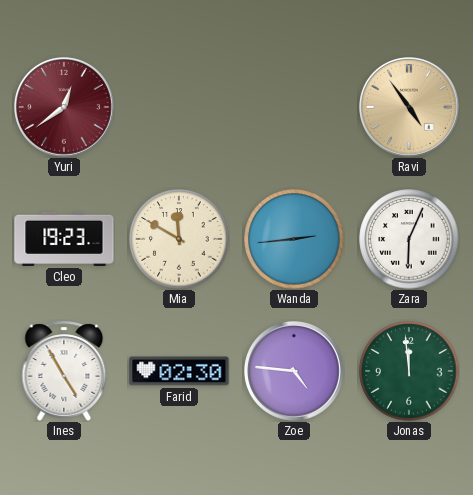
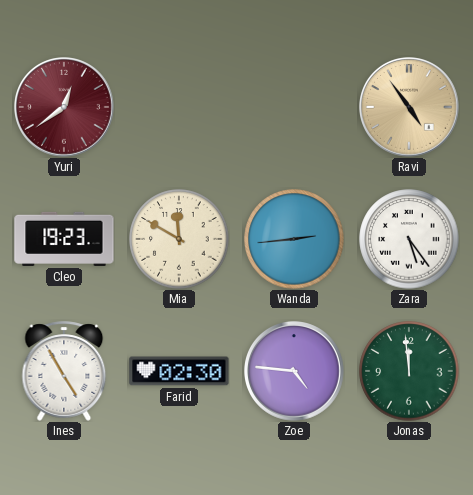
Zara: 6:04 -> 5:24 (409, 239)
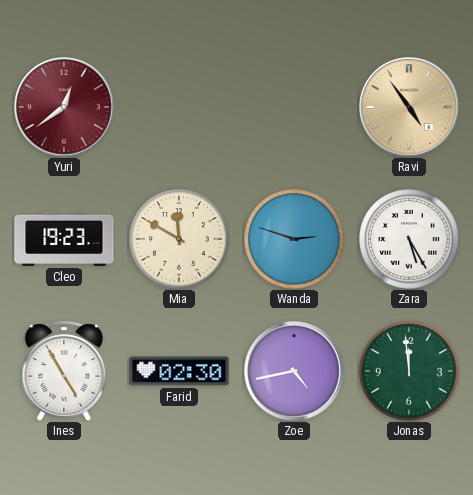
Wanda: 2:44 -> 2:48 (294, 239)
Zara: 5:24 -> 5:25 (409, 239)
Zoe: 4:46 -> 4:43 (295, 372)
